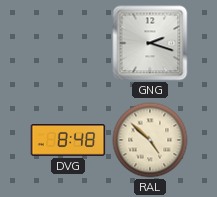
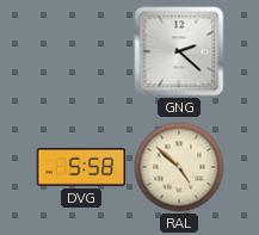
GNG: 2:18 -> 2:22 (179, 51)
DVG: 8:48 -> 5:58 (81, 168)
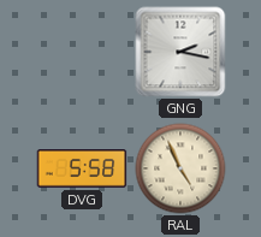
GNG: 2:22 -> 2:17 (180, 52)
RAL: 4:52 -> 4:56 (180, 168)
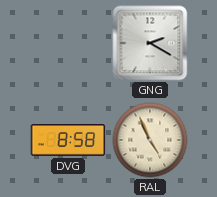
GNG: 2:17 -> 2:20 (150, 43)
DVG: 5:58 -> 8:58 (68, 141)
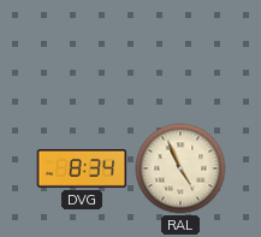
GNG: 2:20 -> none (150, 43)
DVG: 8:58 -> 8:34 (82, 170)
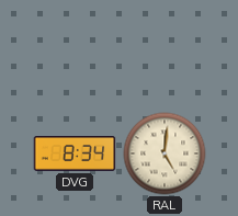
RAL: 4:56 -> 5:01 (165, 154)
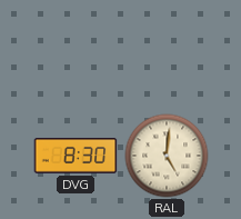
DVG: 8:34 -> 8:30 (76, 157)
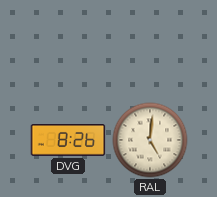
DVG: 8:30 -> 8:26 (68, 141)
